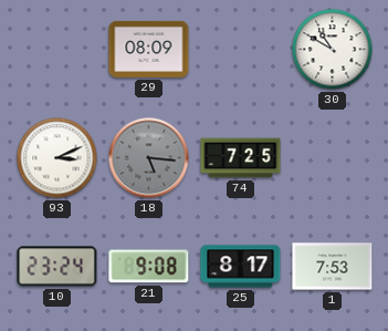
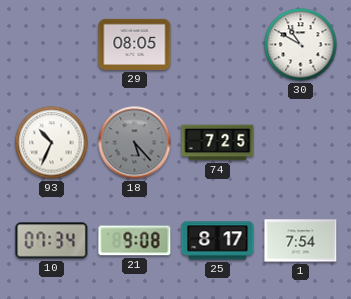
29: 08:09 -> 08:05 (135, 44)
93: 3:11 -> 10:34 (52, 143)
18: 5:16 -> 5:23 (135, 143)
10: 23:24 -> 07:34 (52, 241)
1: 7:53 -> 7:54 (301, 241)
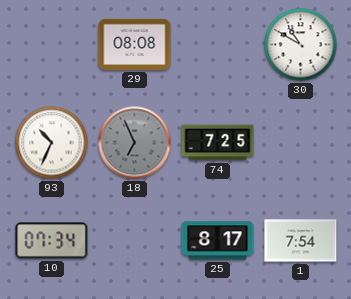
29: 08:05 -> 08:08 (135, 44)
18: 5:23 -> 6:56 (135, 143)
21: 9:08 -> none (135, 241)
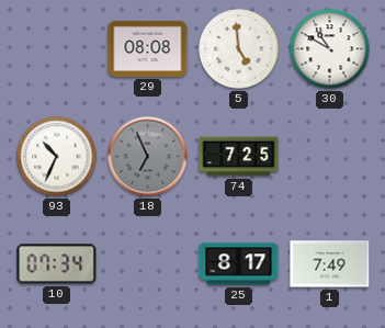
5: none -> 4:59 (239, 49)
1: 7:54 -> 7:49 (330, 264)
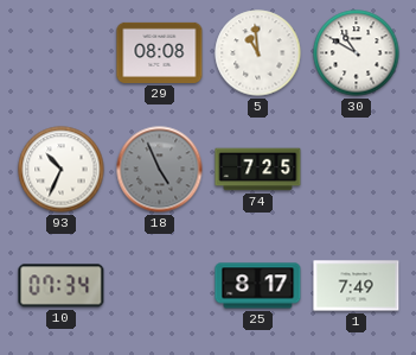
5: 4:59 -> 10:59 (258, 53)
18: 6:56 -> 4:56 (160, 170)
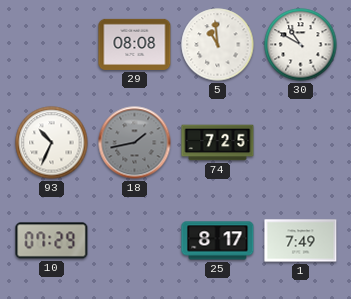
18: 4:56 -> 1:43 (135, 143)
10: 07:34 -> 07:29 (52, 241)
